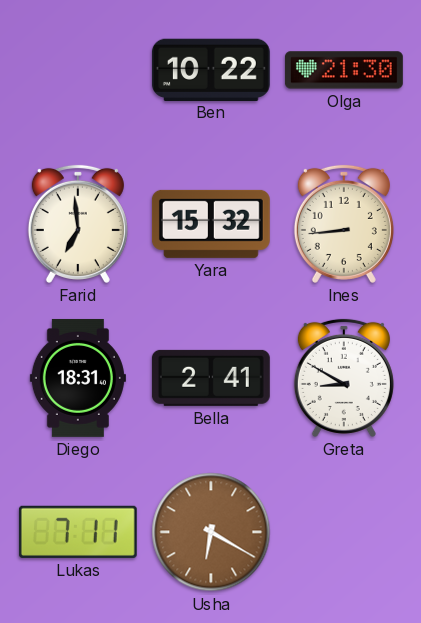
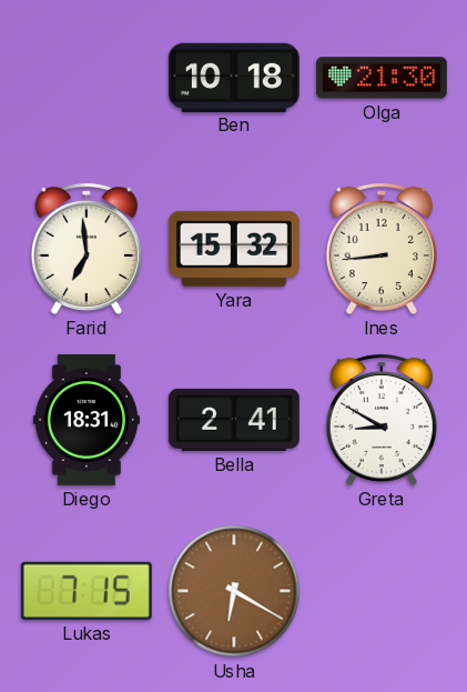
Ben: 10:22 -> 10:18 (234, 77)
Lukas: 7:11 -> 7:15 (87, 591)
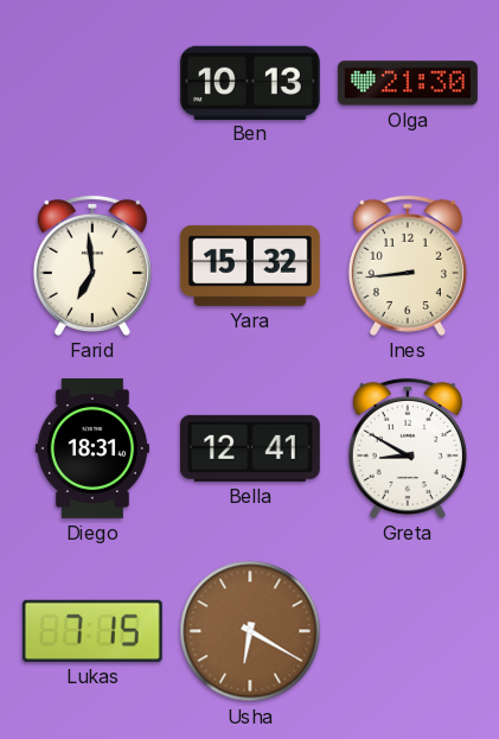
Ben: 10:18 -> 10:13 (250, 82)
Bella: 2:41 -> 12:41 (250, 448)
